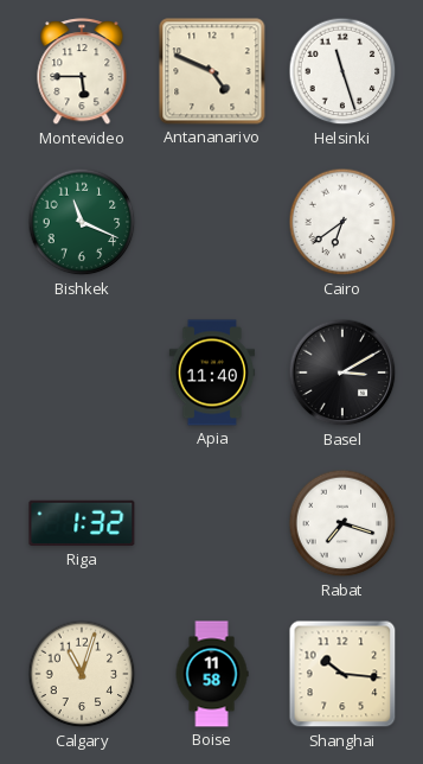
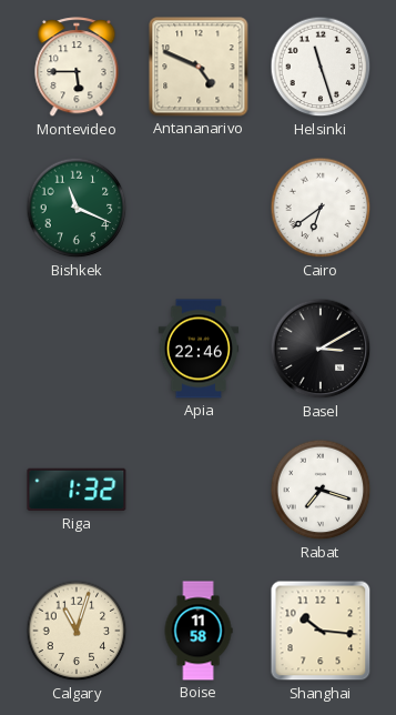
Apia: 11:40 -> 22:46 (199, 349)
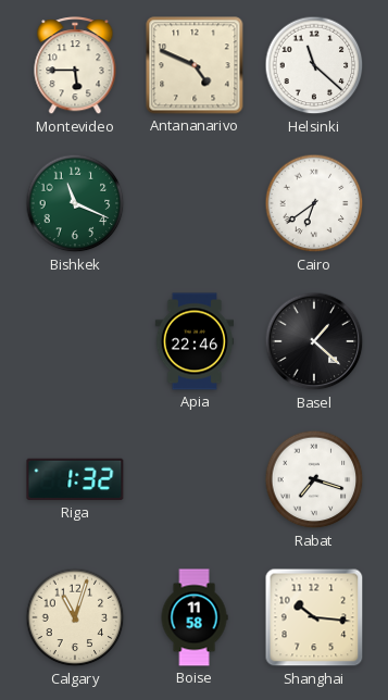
Helsinki: 11:27 -> 11:22 (314, 65)
Basel: 3:10 -> 1:22 (314, 341)
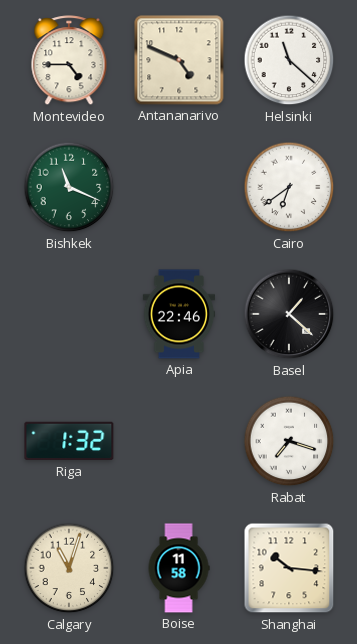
Montevideo: 5:45 -> 4:45 (69, 61)
